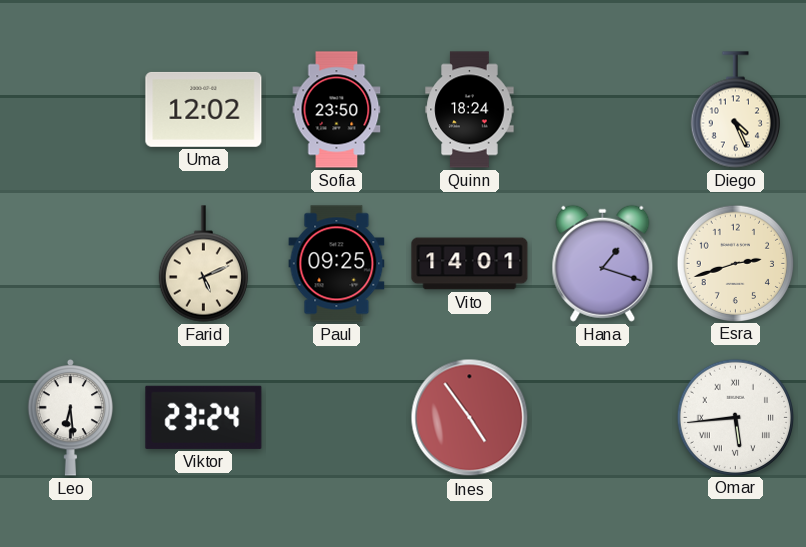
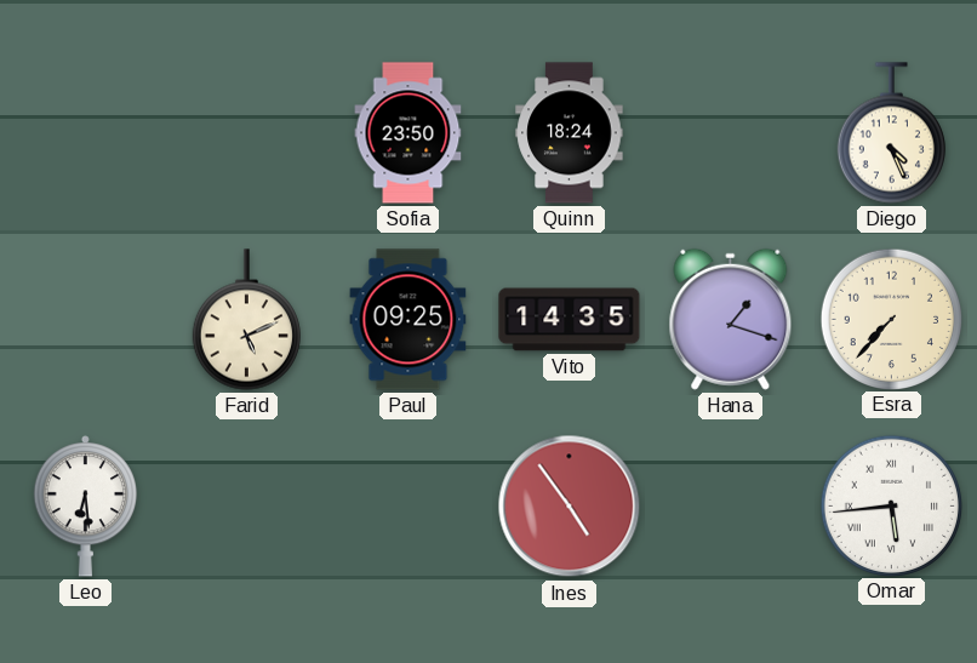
Uma: 12:02 -> none (204, 109)
Vito: 14:01 -> 14:35 (570, 320)
Esra: 2:42 -> 7:37 (892, 319)
Viktor: 23:24 -> none (204, 417)
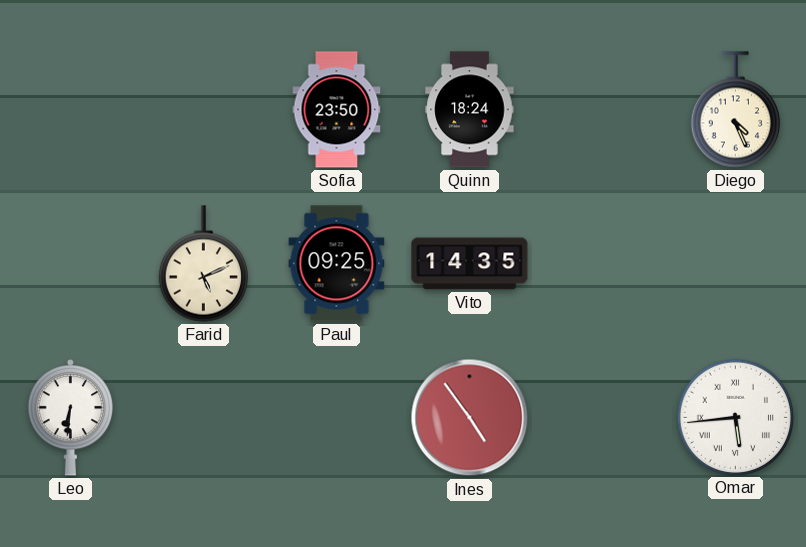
Hana: 1:18 -> none (731, 319)
Esra: 7:37 -> none (892, 319)
Leo: 6:29 -> 6:31 (71, 417)
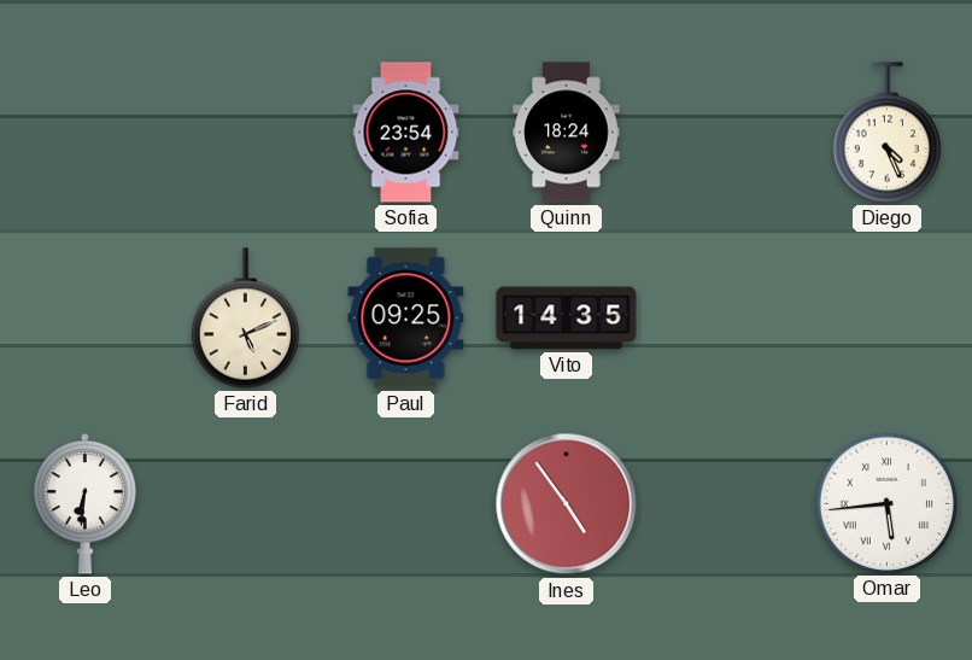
Sofia: 23:50 -> 23:54 (406, 133)
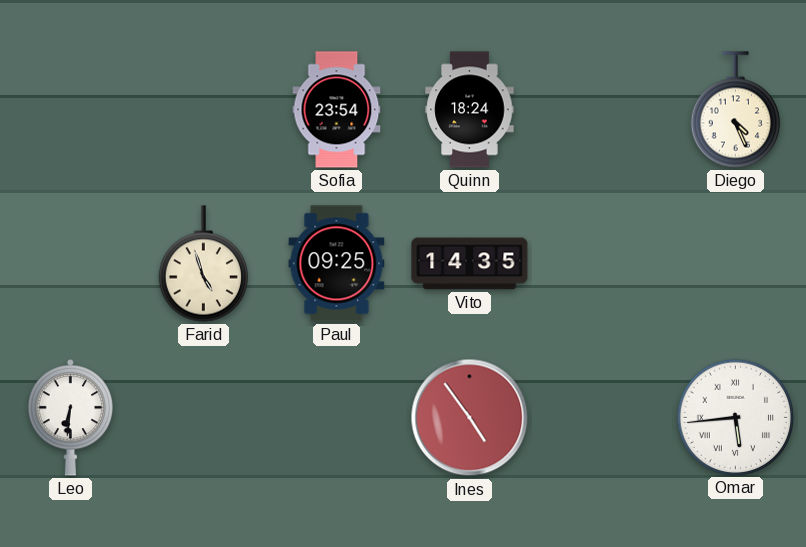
Farid: 5:11 -> 4:57 (203, 264)
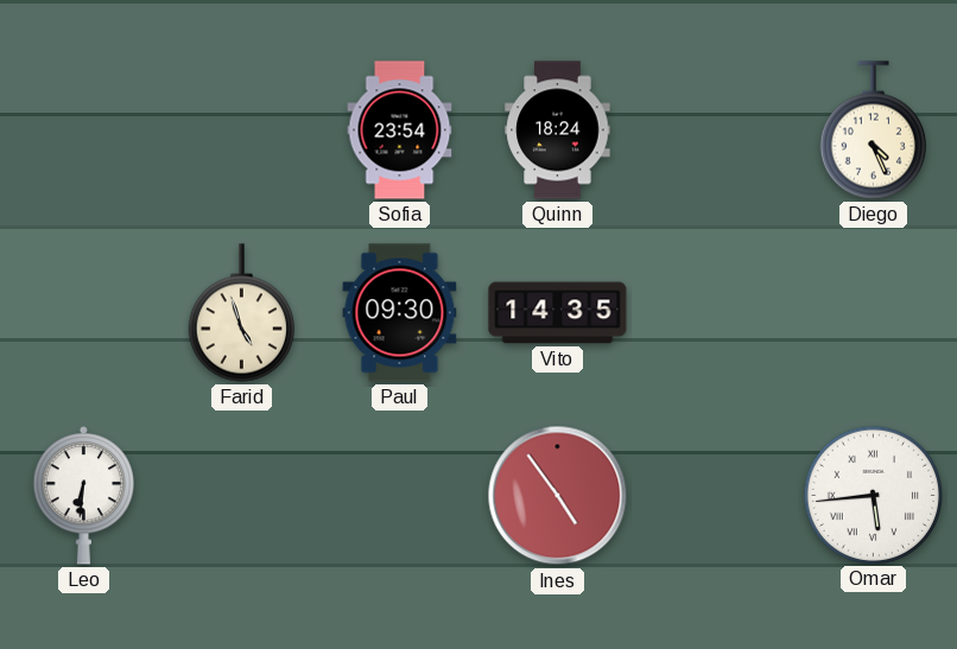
Paul: 09:25 -> 09:30 (400, 313)
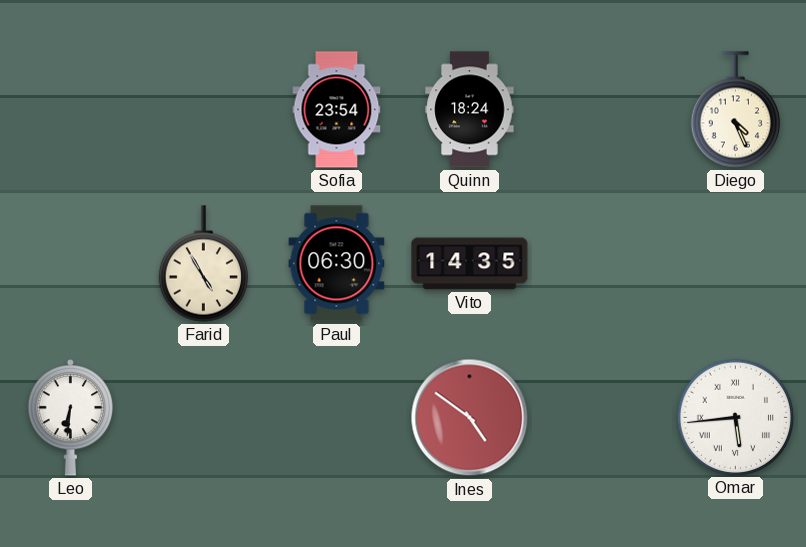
Farid: 4:57 -> 4:55 (203, 264)
Paul: 09:30 -> 06:30 (337, 264)
Ines: 4:54 -> 4:51 (470, 418)
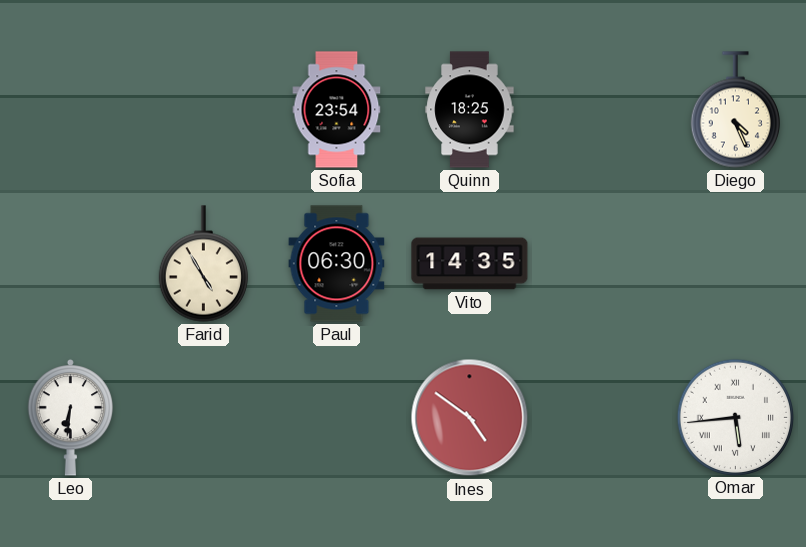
Quinn: 18:24 -> 18:25 (470, 110)
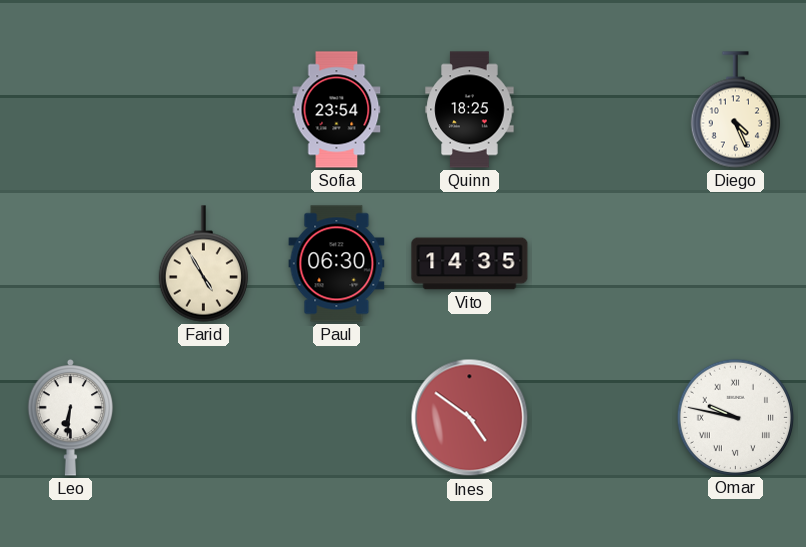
Omar: 5:44 -> 9:47 (736, 417)
